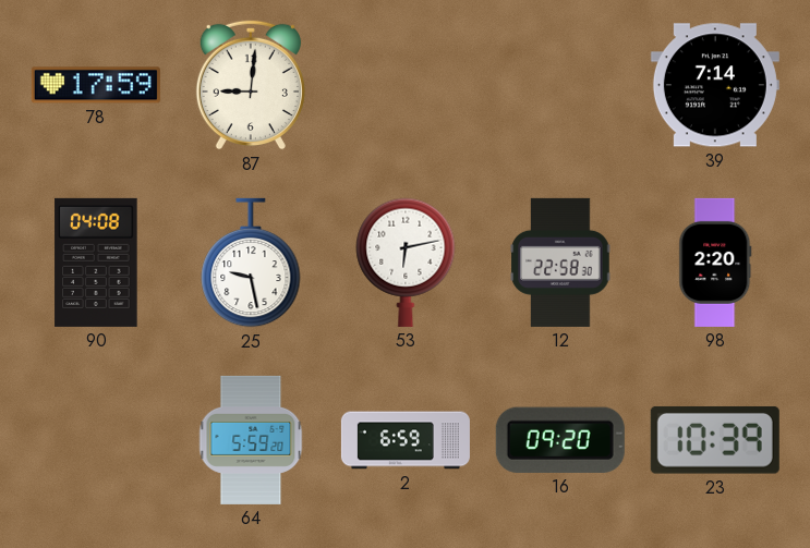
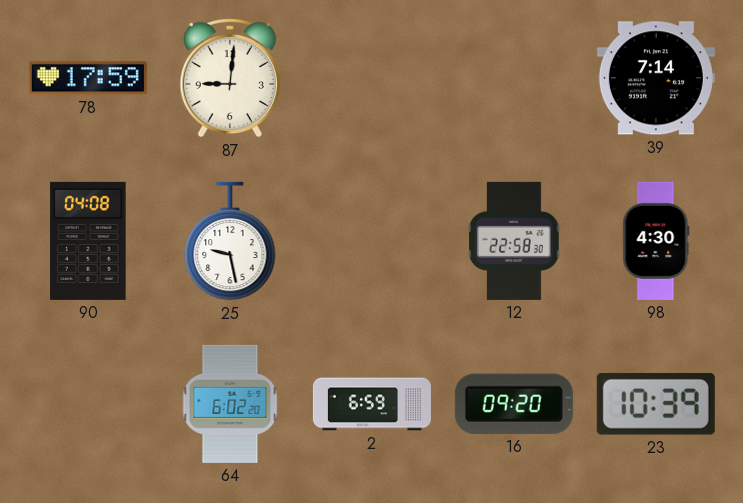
53: 6:13 -> none (406, 263)
98: 2:20 -> 4:30 (656, 241)
64: 5:59 -> 6:02 (230, 404)
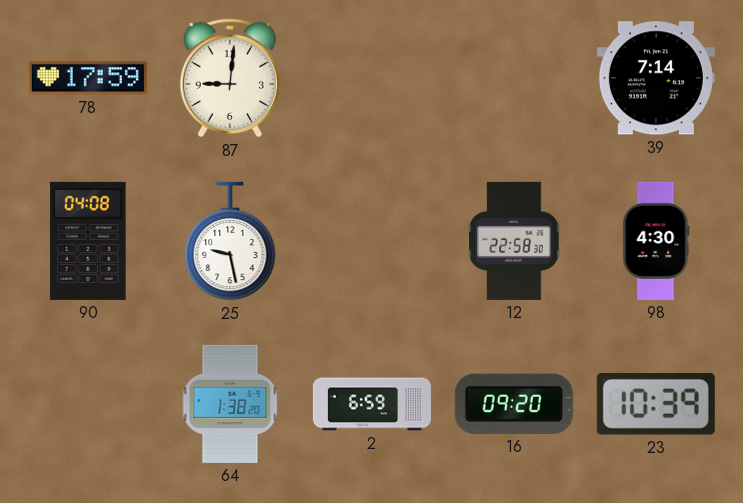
64: 6:02 -> 1:38 (230, 404)
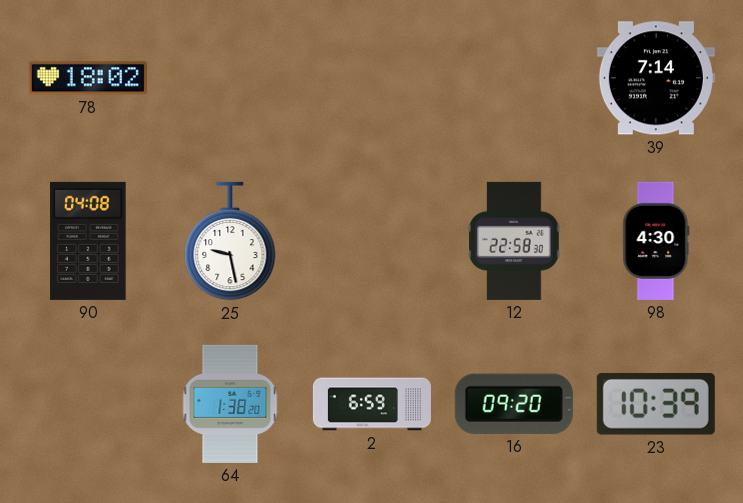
78: 17:59 -> 18:02 (88, 78)
87: 9:01 -> none (230, 78)
